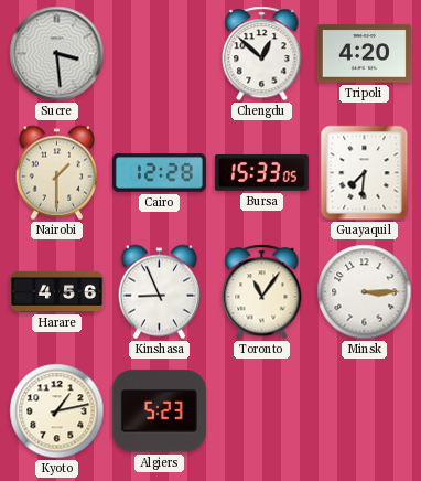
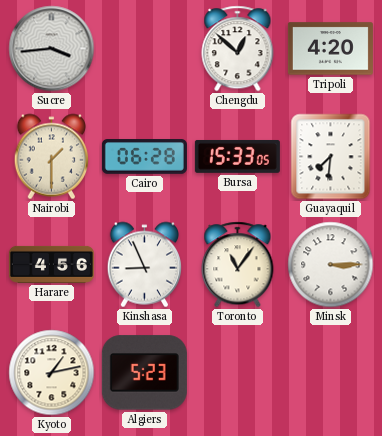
Sucre: 3:29 -> 3:44 (52, 49)
Cairo: 12:28 -> 06:28 (144, 157)
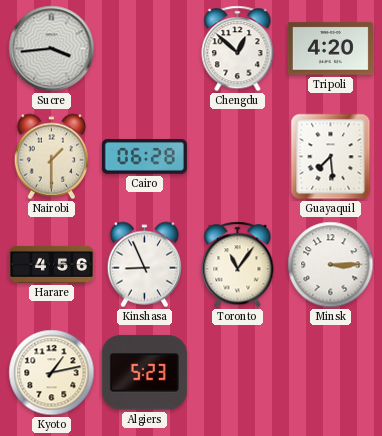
Bursa: 15:33 -> none (237, 156)
Guayaquil: 7:31 -> 7:29 (331, 157)
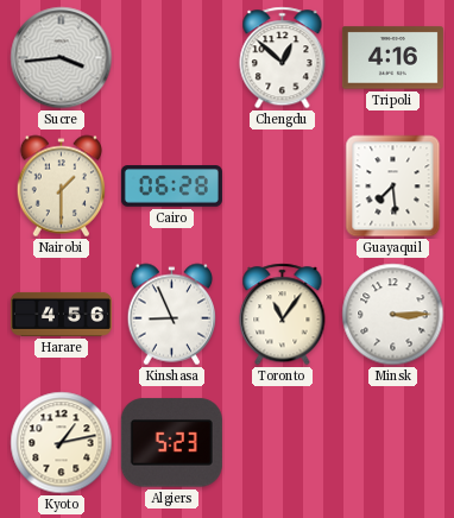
Tripoli: 4:20 -> 4:16 (392, 58)
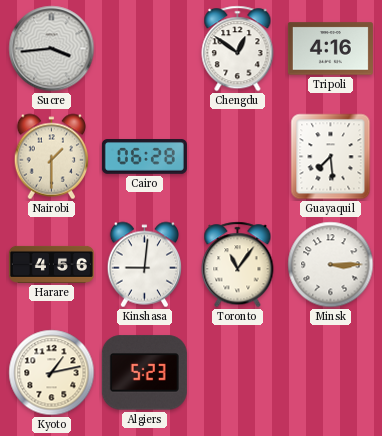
Chengdu: 12:52 -> 12:51 (238, 49)
Kinshasa: 8:56 -> 9:01 (144, 265)
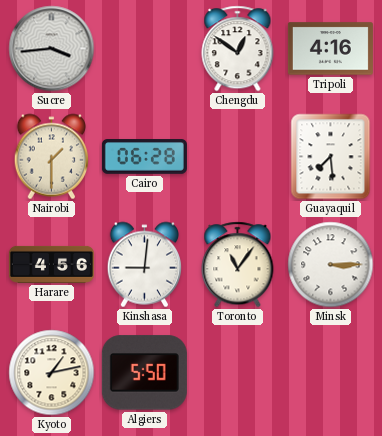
Algiers: 5:23 -> 5:50 (144, 373)
